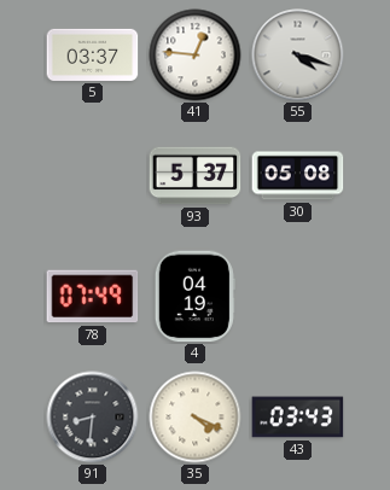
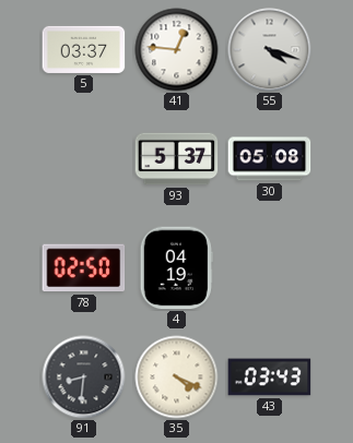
78: 07:49 -> 02:50 (84, 268)
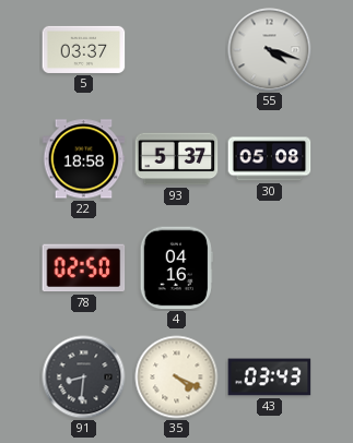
41: 12:46 -> none (177, 50)
22: none -> 18:58 (84, 159)
4: 04:19 -> 04:16 (176, 268)
